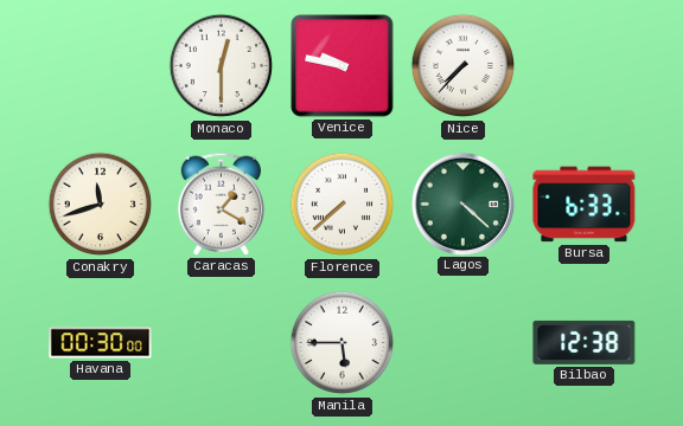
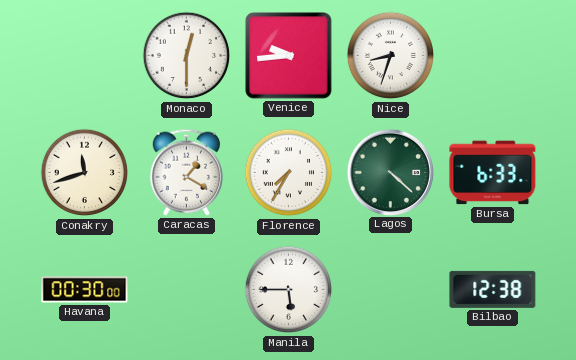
Venice: 9:47 -> 9:44 (289, 56)
Nice: 7:37 -> 8:33 (391, 56)
Florence: 7:38 -> 7:35 (289, 173)
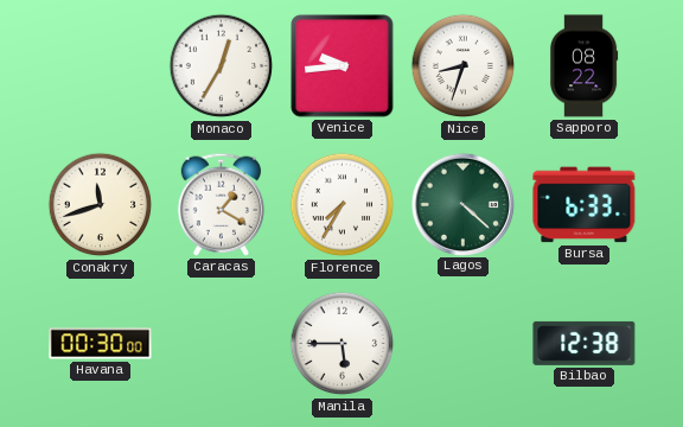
Monaco: 12:30 -> 12:35 (222, 66)
Sapporo: none -> 08:22 (585, 66)
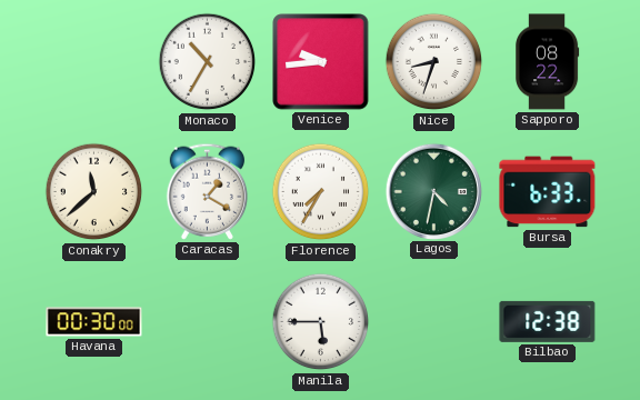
Monaco: 12:35 -> 10:35 (208, 62)
Conakry: 11:42 -> 11:38 (94, 192)
Lagos: 4:22 -> 4:32 (433, 191)
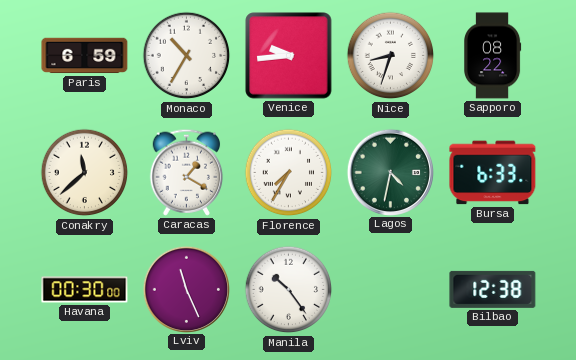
Paris: none -> 6:59 (85, 56)
Lviv: none -> 11:26 (186, 289)
Manila: 5:45 -> 10:24 (289, 290)
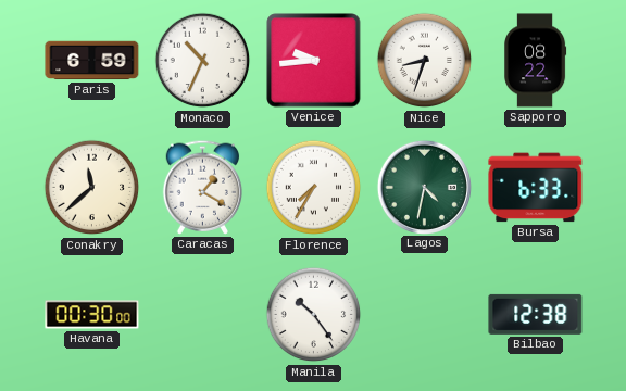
Monaco: 10:35 -> 10:34 (203, 61)
Lviv: 11:26 -> none (186, 289)
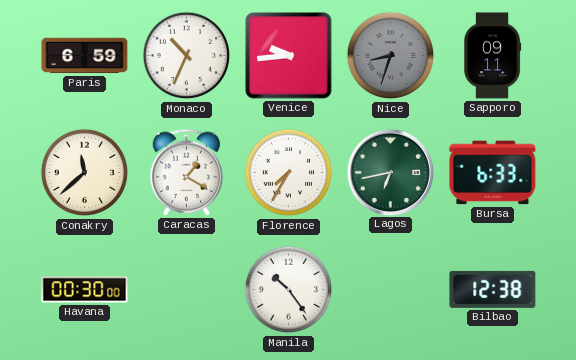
Nice dial: white -> grey (391, 56)
Sapporo: 08:22 -> 09:11 (493, 56)
Lagos: 4:32 -> 6:43 (390, 172)
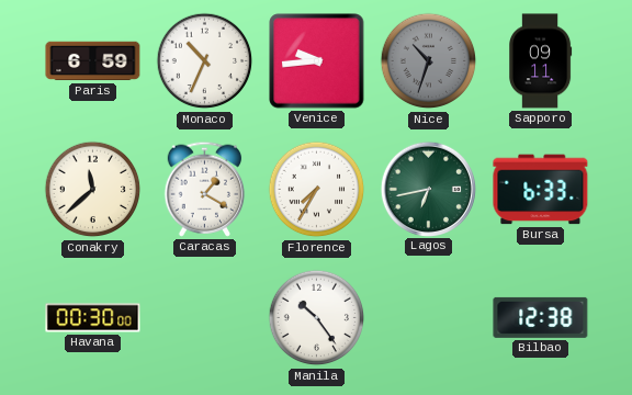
Nice: 8:33 -> 10:33 (429, 61)
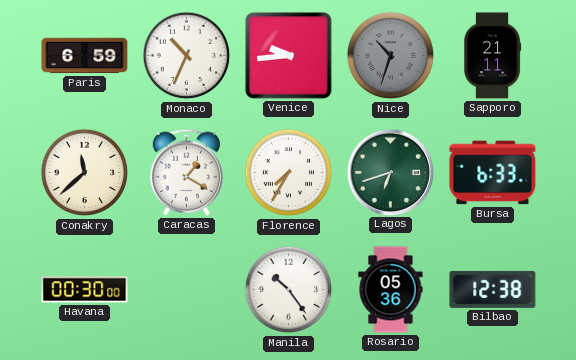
Sapporo: 09:11 -> 21:11 (493, 56)
Lagos: 6:43 -> 6:42 (390, 172)
Rosario: none -> 05:36 (391, 290)
